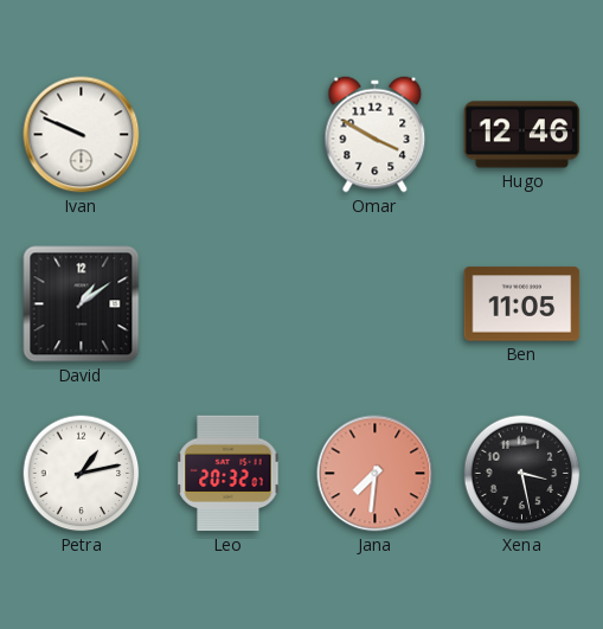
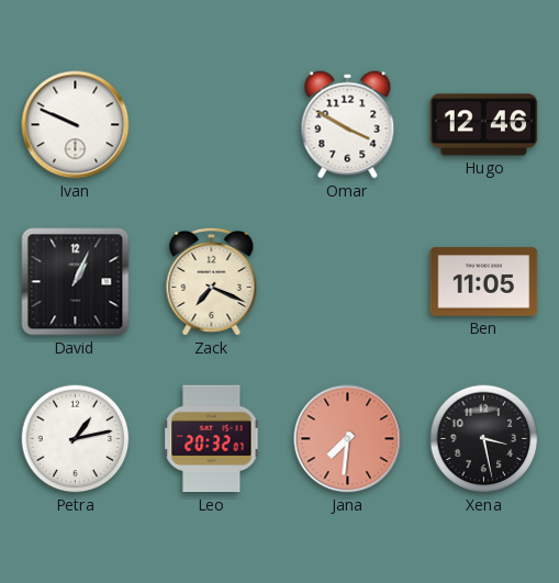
David: 1:09 -> 1:04 (76, 282)
Zack: none -> 7:19 (212, 281)
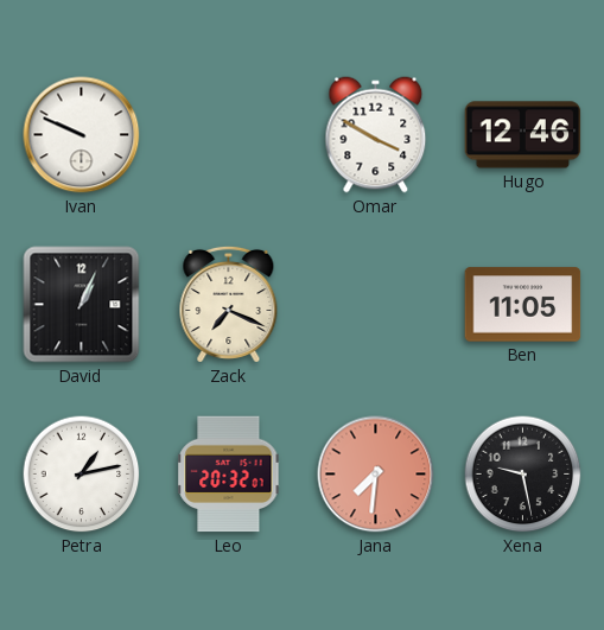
Xena: 3:28 -> 9:28 (523, 475)
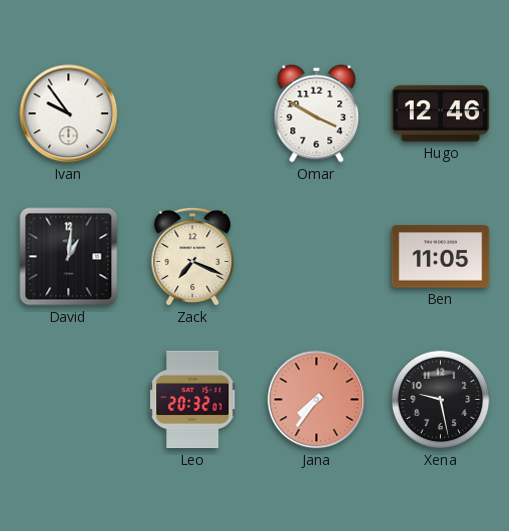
Ivan: 9:49 -> 9:54 (69, 114)
David: 1:04 -> 1:01 (69, 257)
Petra: 1:13 -> none (82, 475)
Jana: 7:31 -> 7:36 (317, 400)
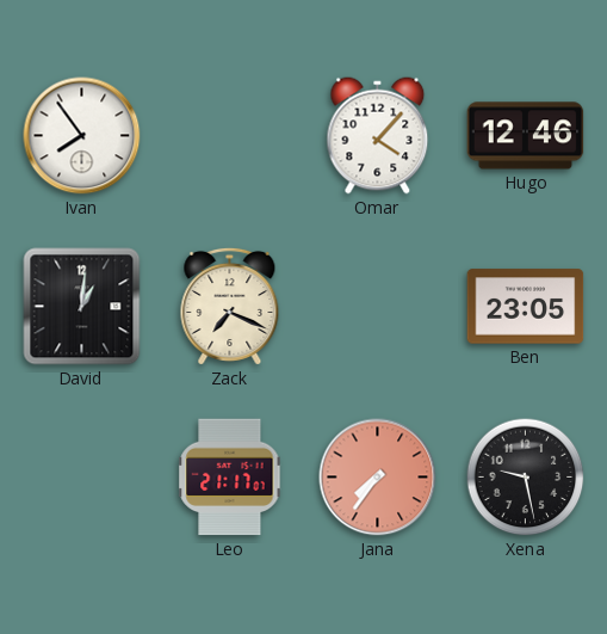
Ivan: 9:54 -> 7:54 (82, 136)
Omar: 3:50 -> 4:07 (378, 136)
Ben: 11:05 -> 23:05 (526, 307)
Leo: 20:32 -> 21:17 (230, 478)
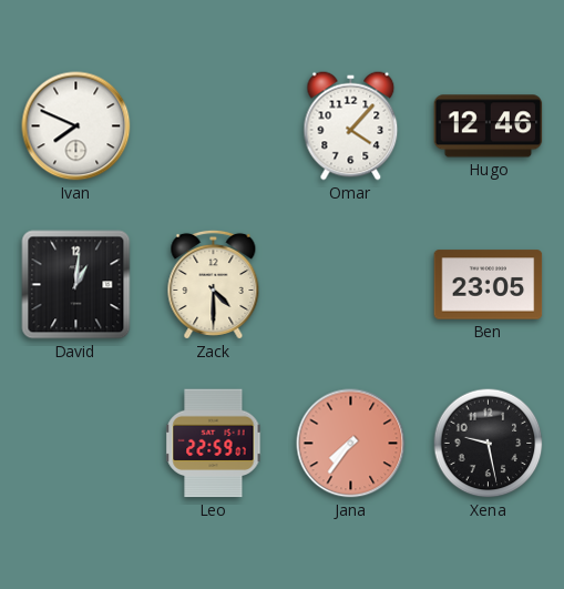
Ivan: 7:54 -> 7:49 (76, 126)
Zack: 7:19 -> 4:30 (214, 284)
Leo: 21:17 -> 22:59 (214, 444)
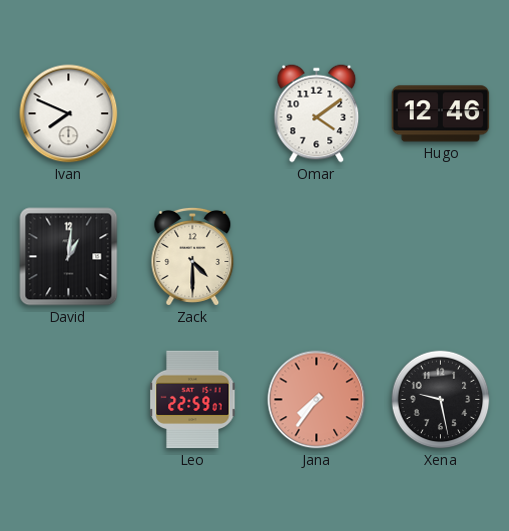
Omar: 4:07 -> 4:09 (317, 114)
Ben: 23:05 -> none (489, 285)
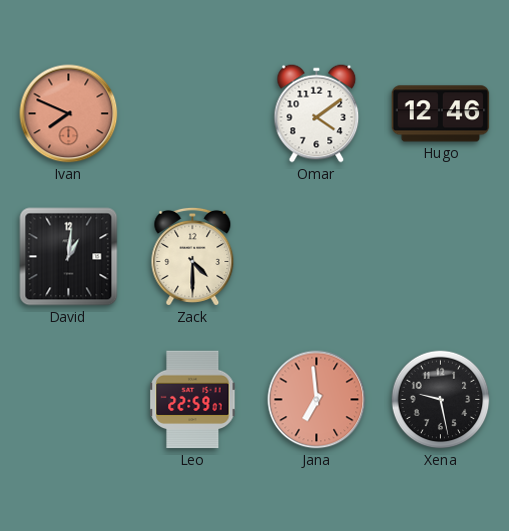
Ivan dial: white -> salmon (69, 114)
Jana: 7:36 -> 6:59 (317, 400)
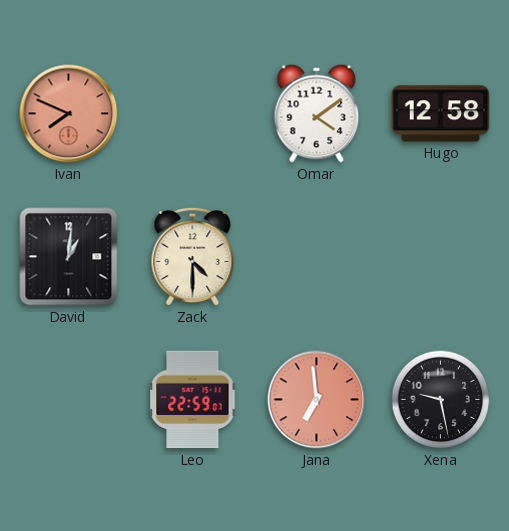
Hugo: 12:46 -> 12:58 (441, 114)
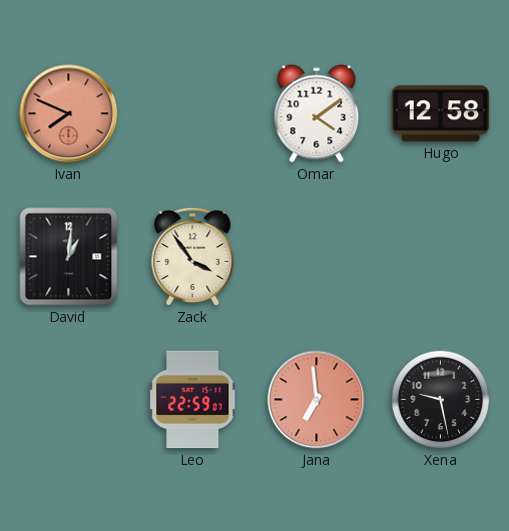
Zack: 4:30 -> 3:54 (193, 256)
